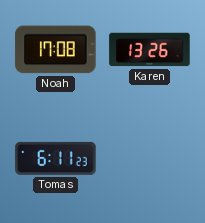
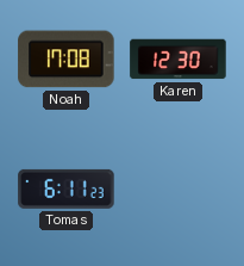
Karen: 13:26 -> 12:30 (179, 60)
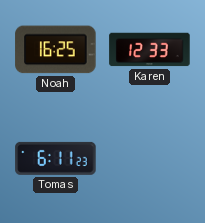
Noah: 17:08 -> 16:25 (56, 50)
Karen: 12:30 -> 12:33 (150, 50)
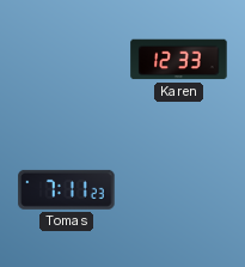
Noah: 16:25 -> none (56, 50)
Tomas: 6:11 -> 7:11 (67, 189)
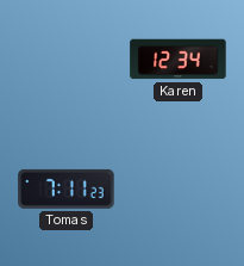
Karen: 12:33 -> 12:34 (179, 60)
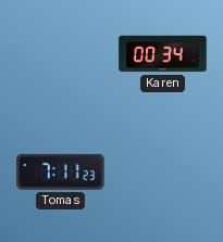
Karen: 12:34 -> 00:34 (163, 54)
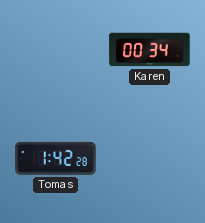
Tomas: 7:11 -> 1:42 (56, 158)
